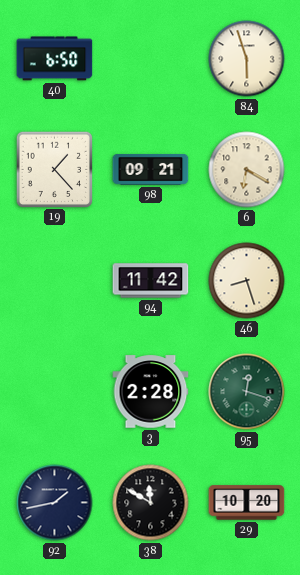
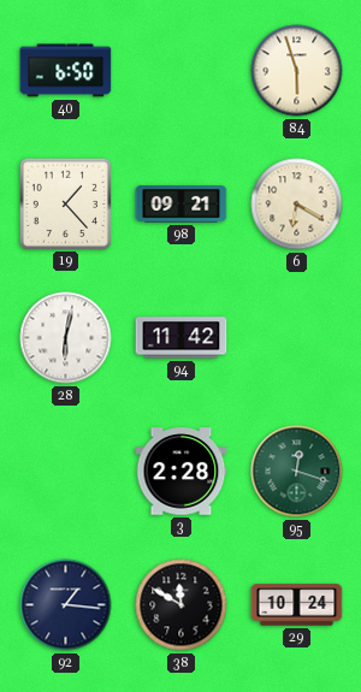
28: none -> 6:02 (66, 338)
46: 8:27 -> none (247, 281)
92: 1:43 -> 1:16 (66, 605)
29: 10:20 -> 10:24 (297, 605)
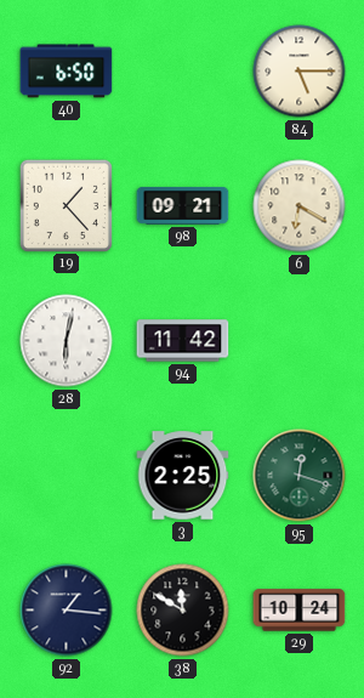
84: 5:57 -> 5:15 (300, 72)
3: 2:28 -> 2:25 (183, 476)
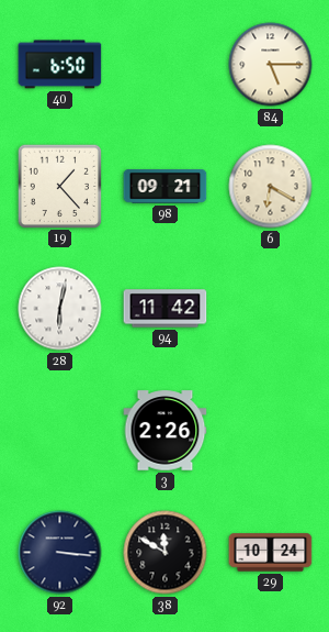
3: 2:25 -> 2:26 (166, 431)
95: 12:18 -> none (300, 476)
92: 1:16 -> 3:16 (60, 553)
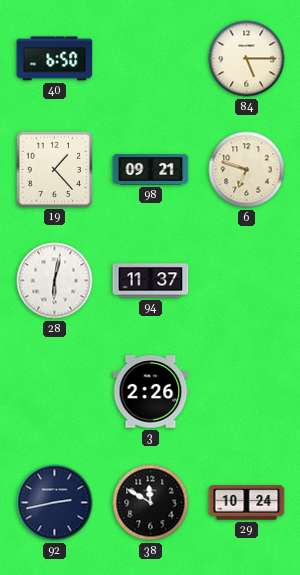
6: 6:20 -> 6:48 (247, 170)
94: 11:42 -> 11:37 (151, 281)
92: 3:16 -> 2:43 (55, 503)
